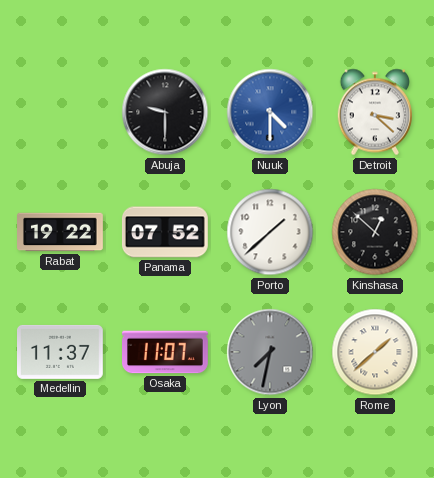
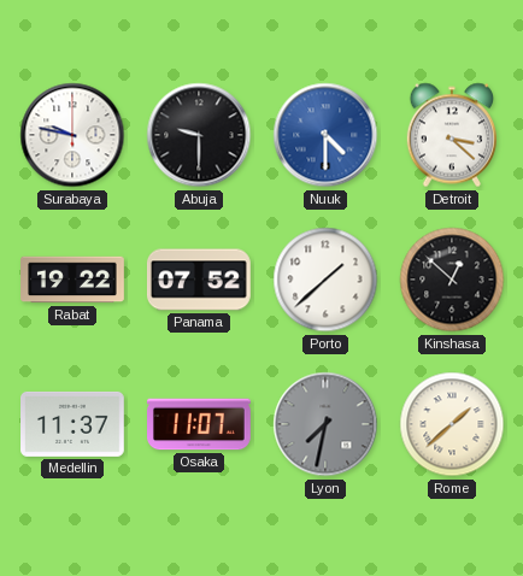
Surabaya: none -> 9:47 (72, 135)
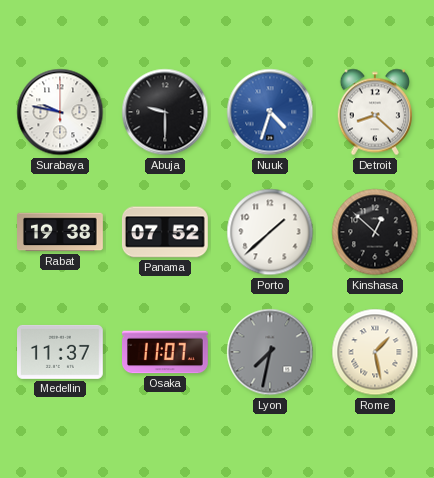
Nuuk: 4:30 -> 4:33 (270, 112)
Detroit: 3:22 -> 8:22 (375, 112)
Rabat: 19:22 -> 19:38 (60, 232)
Rome: 1:38 -> 1:28 (375, 352)
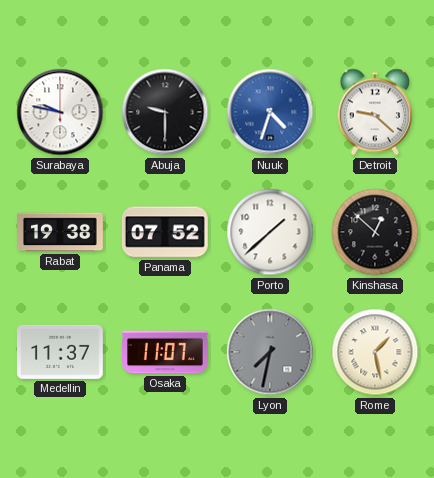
Detroit: 8:22 -> 9:22 (375, 112)
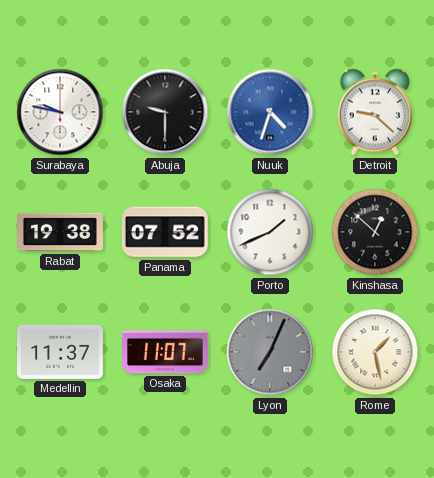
Porto: 1:38 -> 1:41 (270, 232)
Lyon: 7:32 -> 7:04 (270, 352)
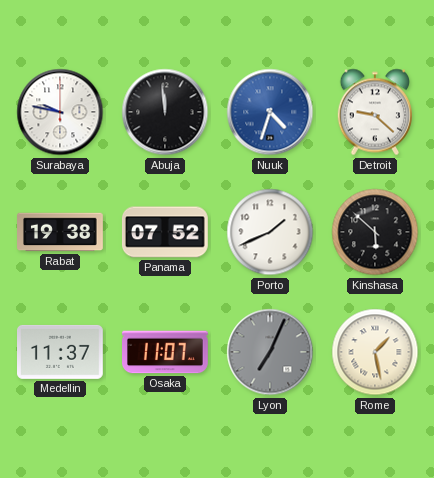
Abuja: 9:30 -> 11:59 (165, 112)
Kinshasa: 12:52 -> 5:52 (375, 232)
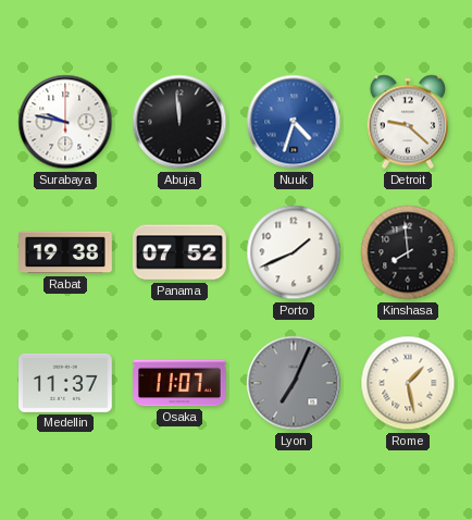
Kinshasa: 5:52 -> 7:59 (408, 252)
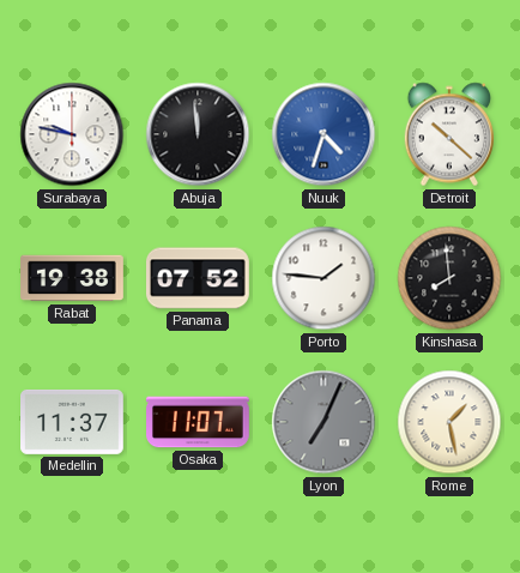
Detroit: 9:22 -> 10:22 (449, 134)
Porto: 1:41 -> 1:46 (324, 278)
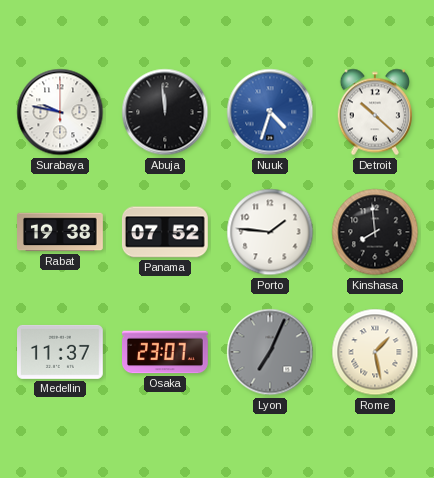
Osaka: 11:07 -> 23:07 (166, 352)
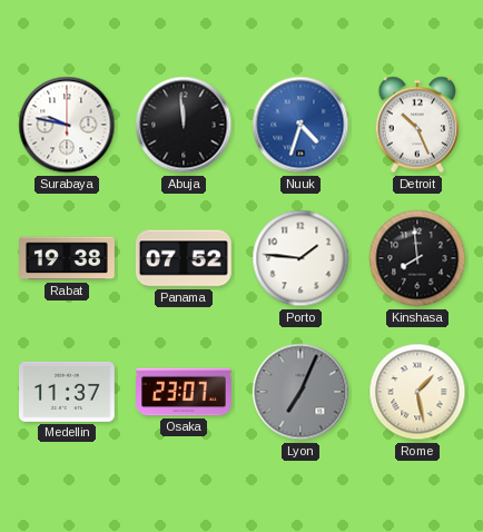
Detroit: 10:22 -> 10:26 (417, 125)
